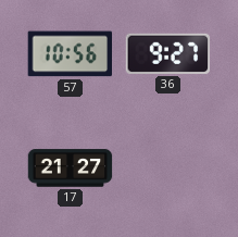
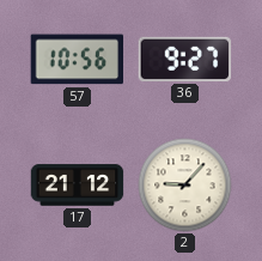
17: 21:27 -> 21:12 (78, 186)
2: none -> 9:07 (185, 186)
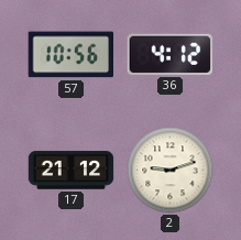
36: 9:27 -> 4:12 (171, 54)
2: 9:07 -> 9:12 (171, 171)
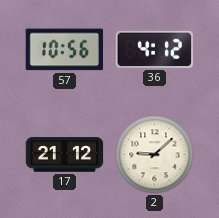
2: 9:12 -> 9:08 (155, 155)
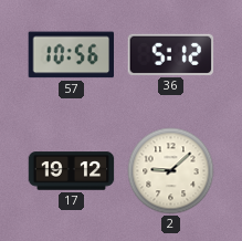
36: 4:12 -> 5:12 (171, 54)
17: 21:12 -> 19:12 (72, 171)
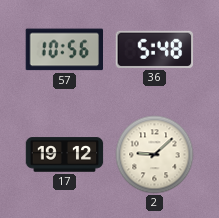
36: 5:12 -> 5:48 (155, 49)
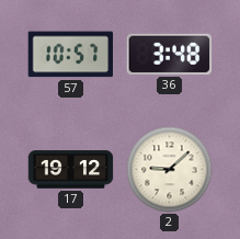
57: 10:56 -> 10:57 (71, 55)
36: 5:48 -> 3:48 (170, 54)
